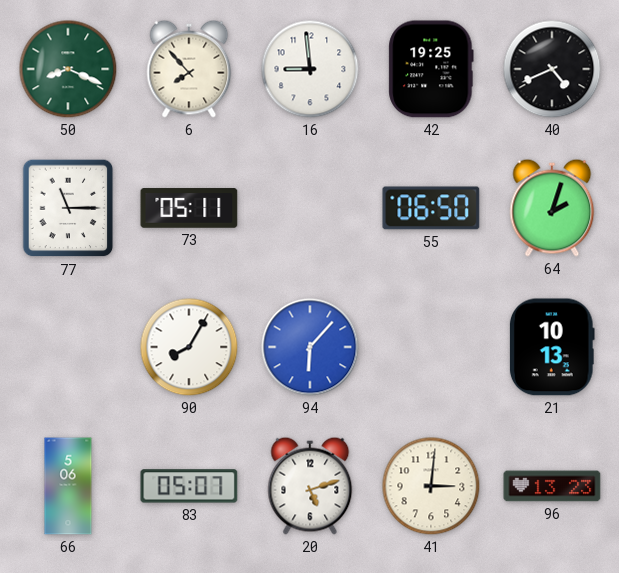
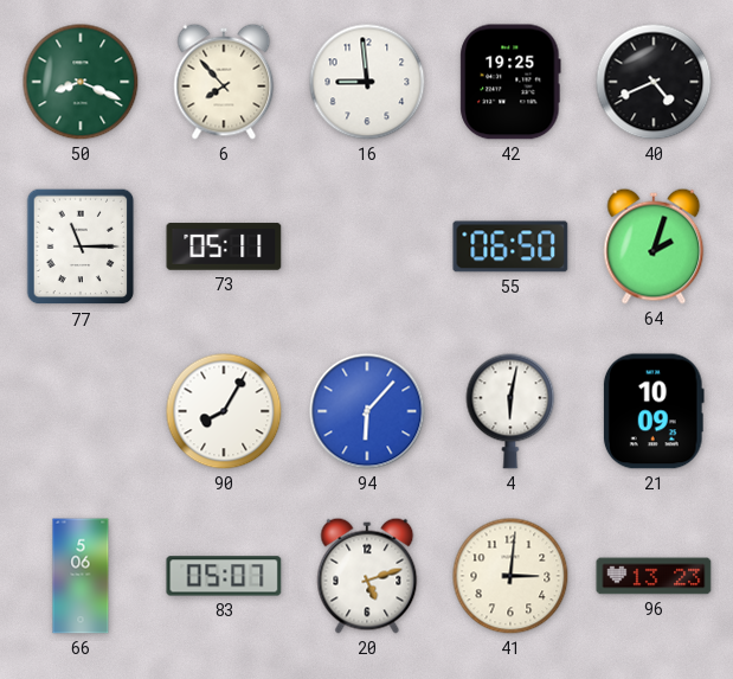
4: none -> 6:02 (510, 411)
21: 10:13 -> 10:09 (654, 411)
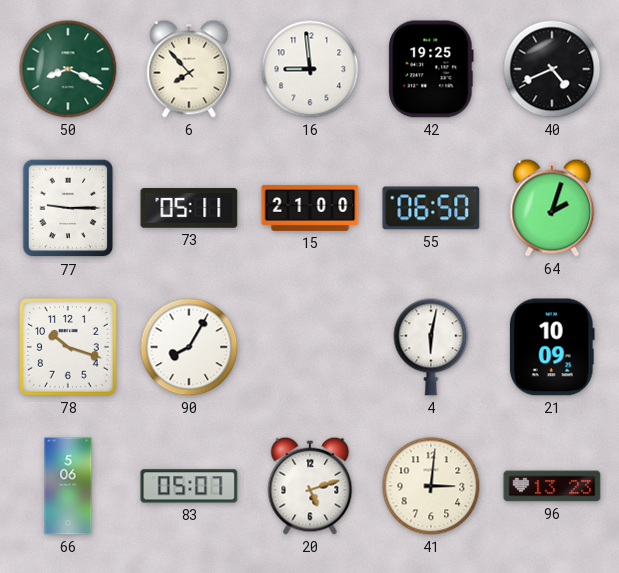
77: 11:15 -> 9:15 (68, 208)
15: none -> 21:00 (310, 208)
78: none -> 10:18 (69, 348)
94: 6:07 -> none (367, 411)
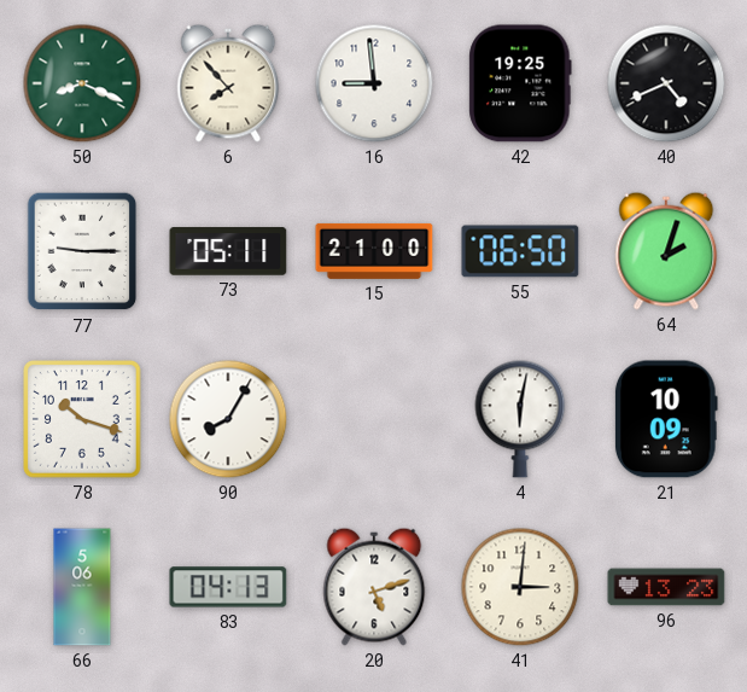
83: 05:07 -> 04:13 (228, 587)
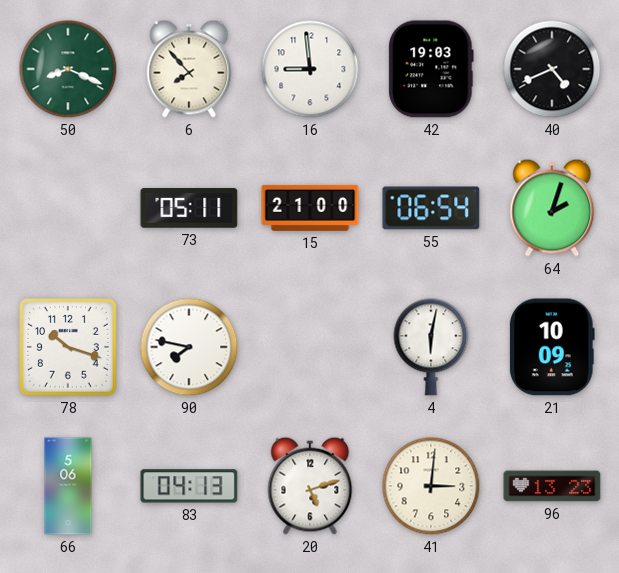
42: 19:25 -> 19:03 (431, 69)
77: 9:15 -> none (82, 251)
55: 06:50 -> 06:54 (431, 208)
90: 8:05 -> 7:47 (189, 347)
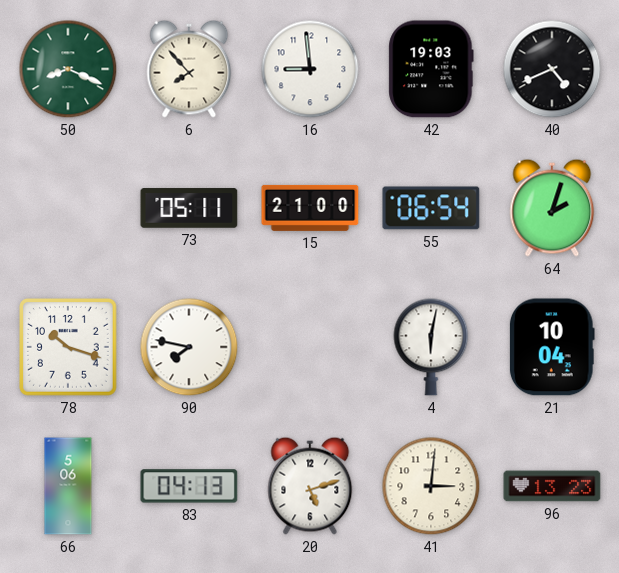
21: 10:09 -> 10:04 (552, 347)
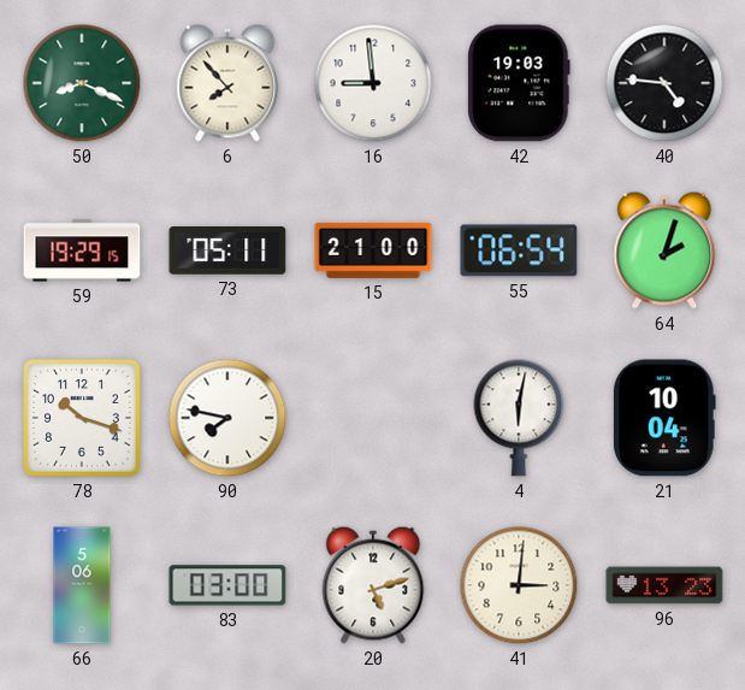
40: 4:41 -> 4:46 (664, 83)
59: none -> 19:29 (82, 250)
83: 04:13 -> 03:00 (227, 585)
